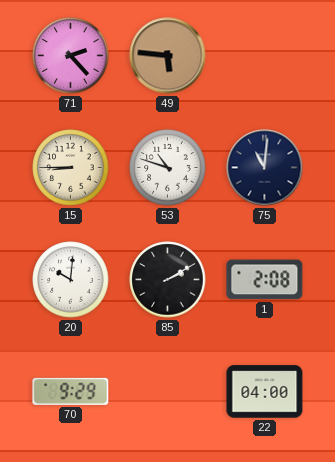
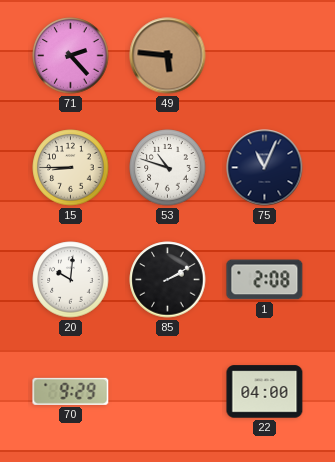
75: 11:01 -> 11:04 (265, 168)
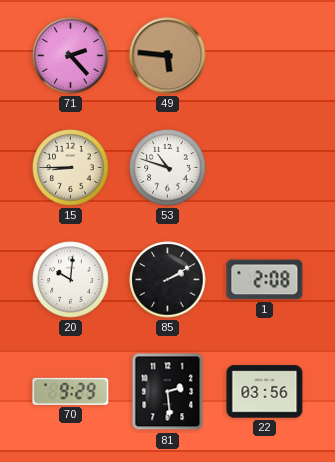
75: 11:04 -> none (265, 168)
81: none -> 2:29 (168, 392)
22: 04:00 -> 03:56 (265, 392)
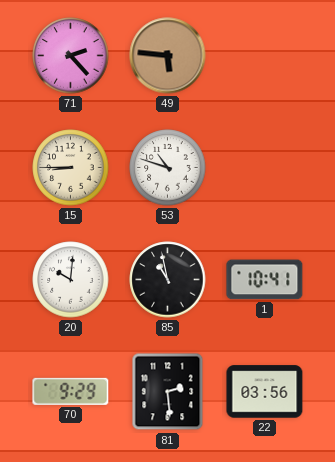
85: 2:10 -> 10:58 (168, 280)
1: 2:08 -> 10:41 (265, 280)
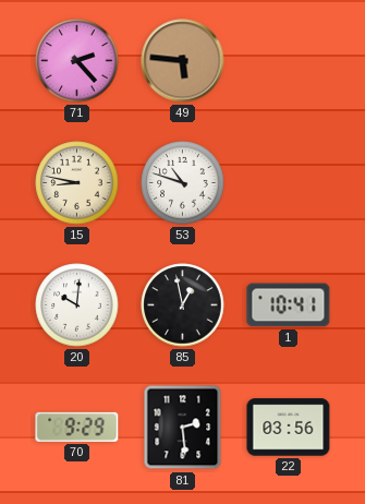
15: 8:45 -> 8:47 (77, 183)
85: 10:58 -> 12:58 (183, 305)
